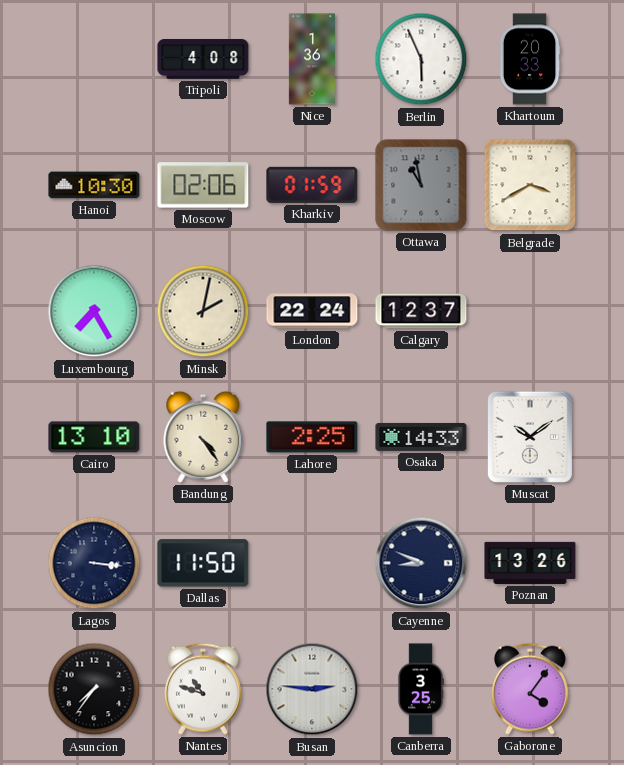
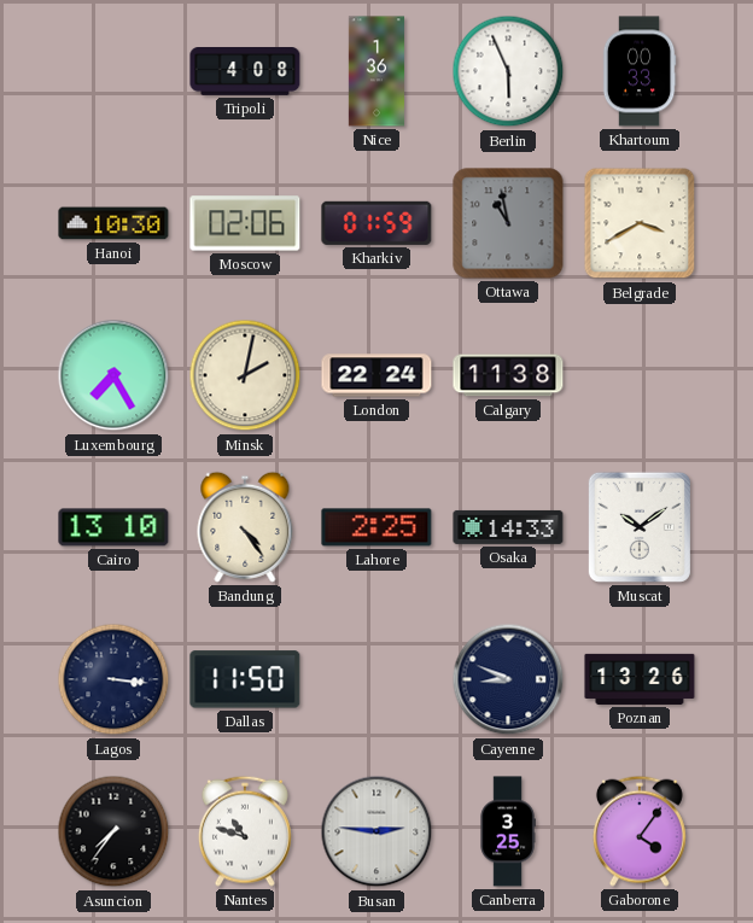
Khartoum: 20:33 -> 00:33 (640, 71)
Calgary: 12:37 -> 11:38 (508, 375)
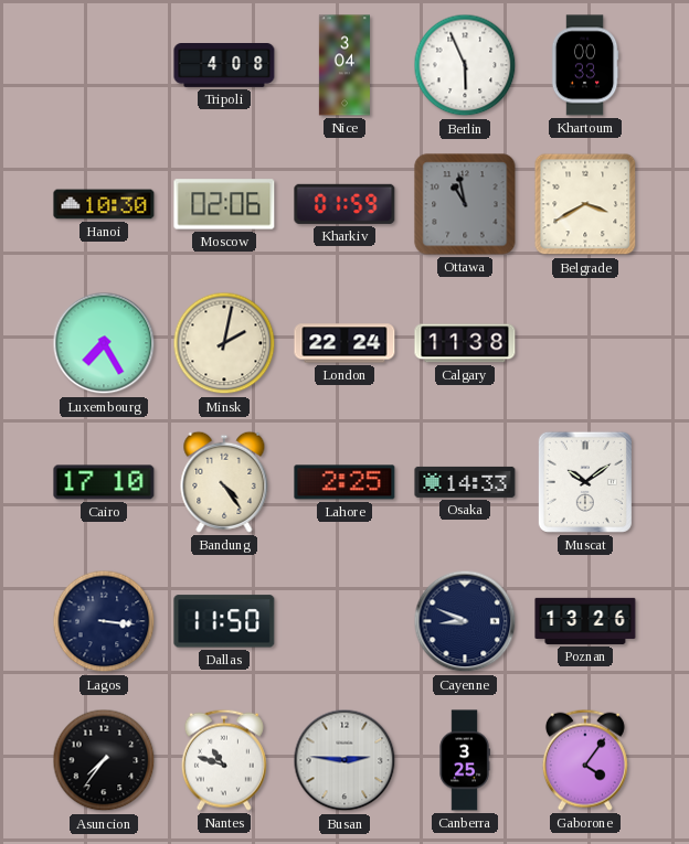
Nice: 1:36 -> 3:04 (344, 65)
Cairo: 13:10 -> 17:10 (104, 482)
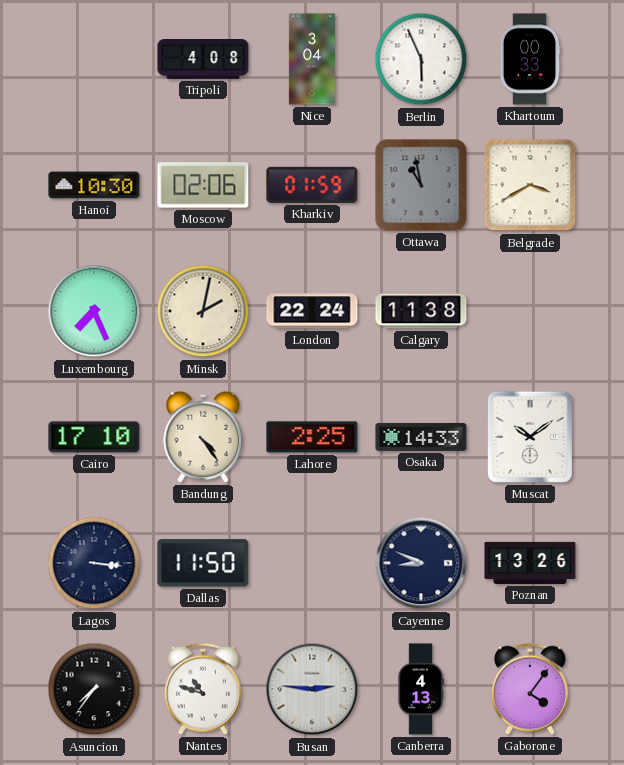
Luxembourg: 7:25 -> 7:26 (94, 311)
Canberra: 3:25 -> 4:13 (421, 689)
